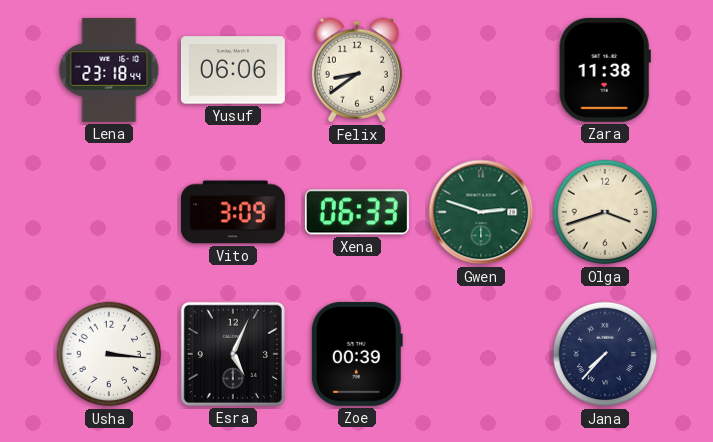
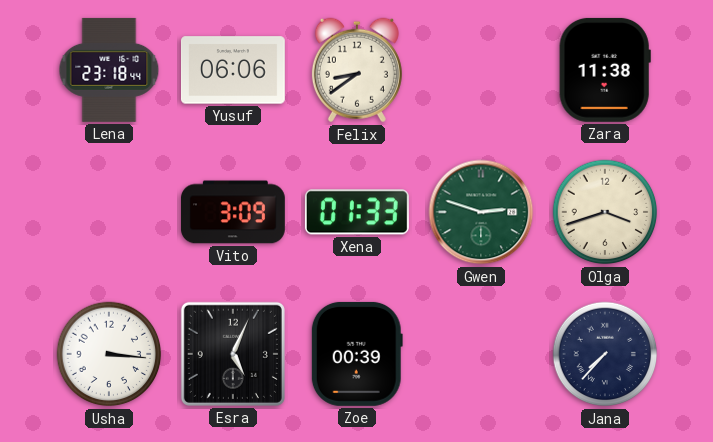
Xena: 06:33 -> 01:33 (357, 212)
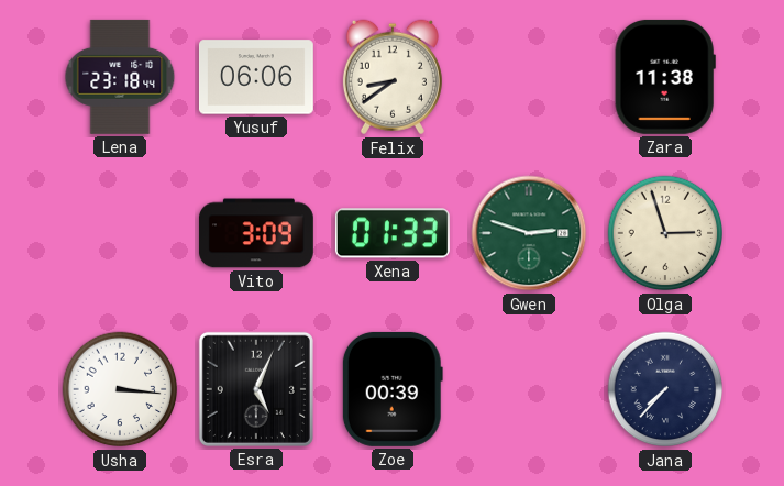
Olga: 3:42 -> 2:57 (665, 233)
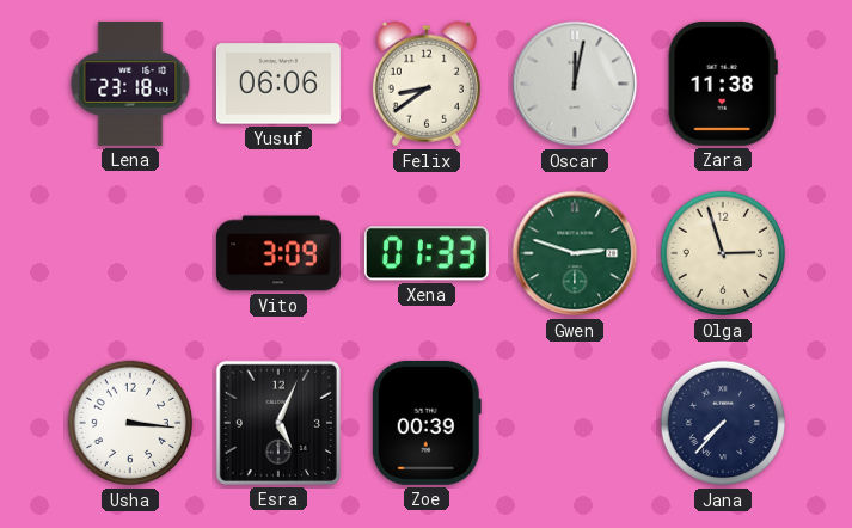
Oscar: none -> 12:02 (575, 84)
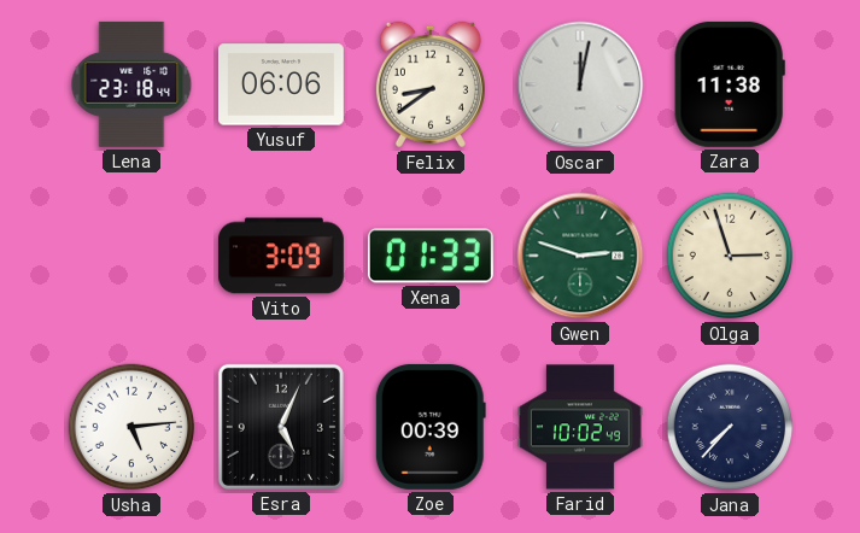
Usha: 3:16 -> 5:14 (131, 427)
Farid: none -> 10:02 (580, 427)
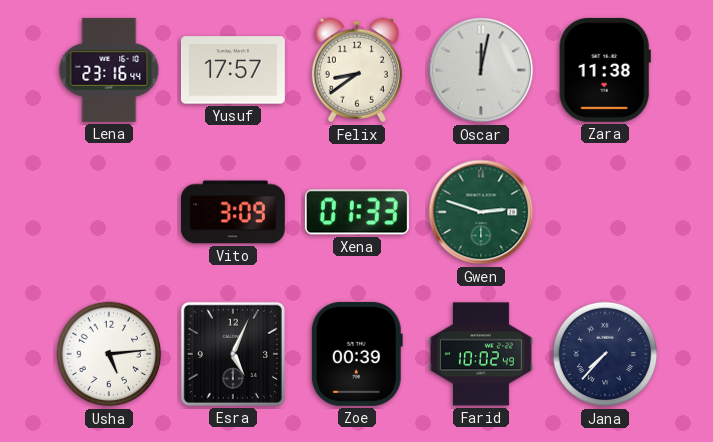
Lena: 23:18 -> 23:16 (109, 70)
Yusuf: 06:06 -> 17:57 (233, 70)
Olga: 2:57 -> none (730, 256)
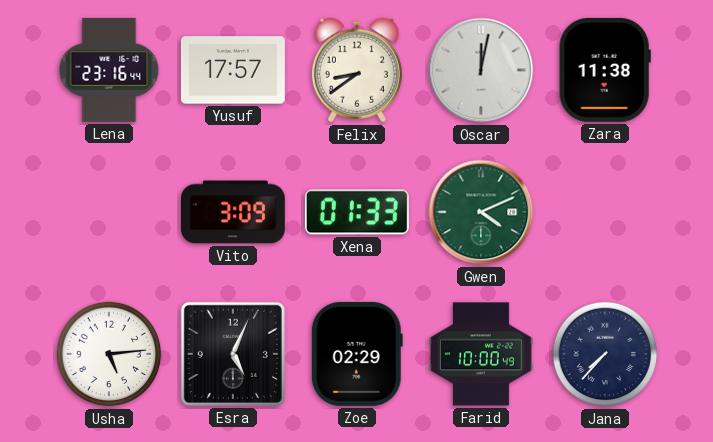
Gwen: 2:48 -> 4:11 (481, 212)
Zoe: 00:39 -> 02:29 (357, 354)
Farid: 10:02 -> 10:00 (481, 354)
